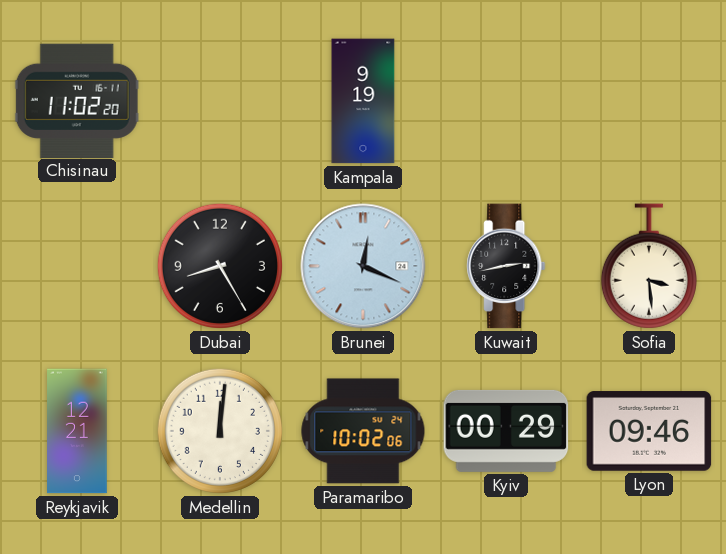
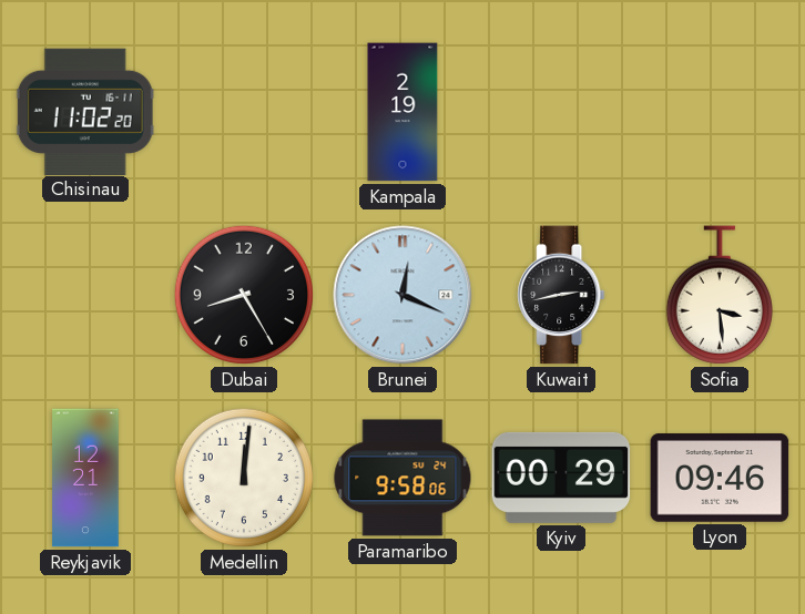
Kampala: 9:19 -> 2:19 (402, 112)
Paramaribo: 10:02 -> 9:58 (402, 478)
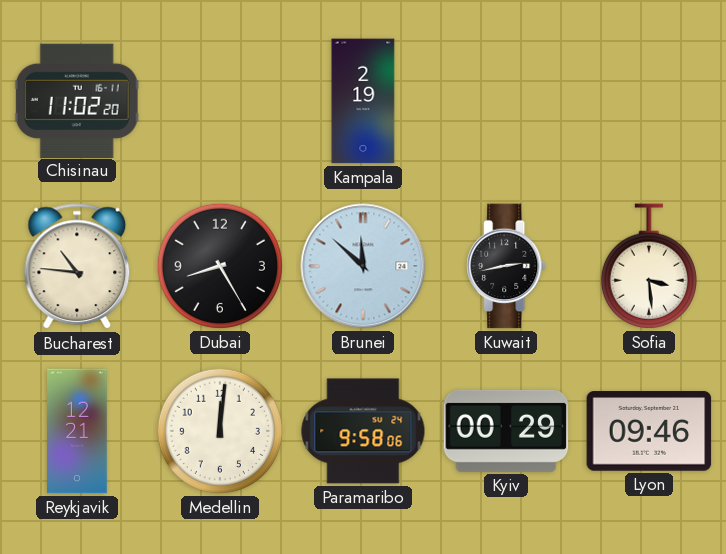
Bucharest: none -> 10:46 (77, 267)
Brunei: 12:19 -> 11:52 (363, 266)
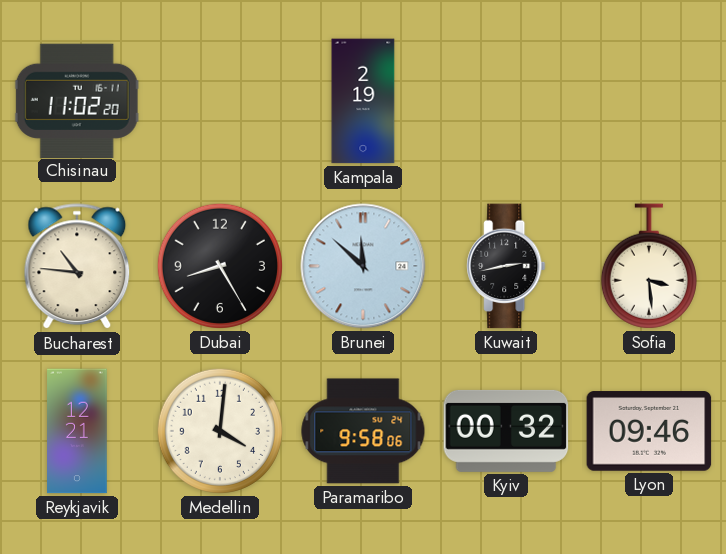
Medellin: 12:01 -> 4:01 (220, 431)
Kyiv: 00:29 -> 00:32 (506, 431)
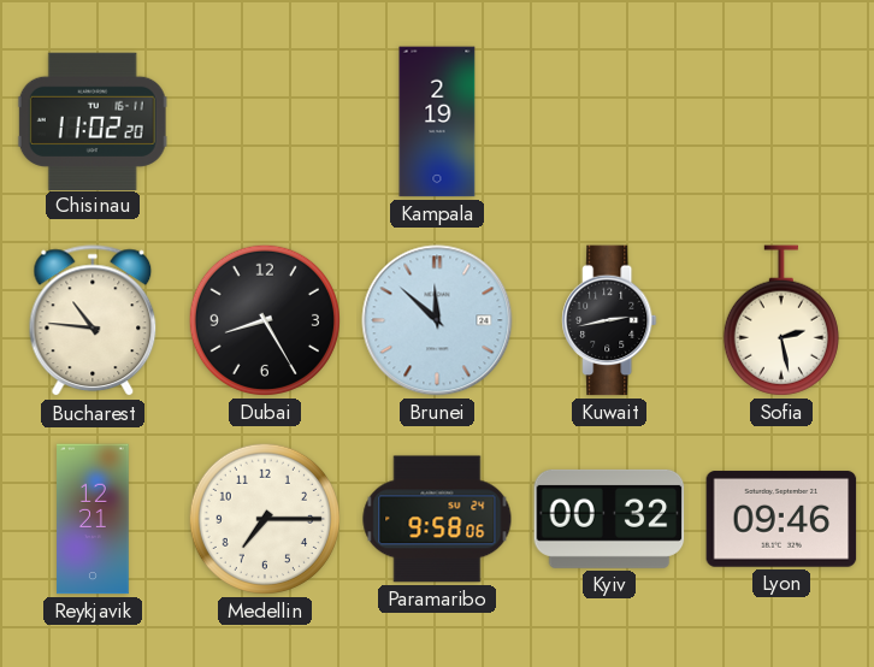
Sofia: 3:29 -> 2:28 (781, 320)
Medellin: 4:01 -> 7:15 (265, 519)
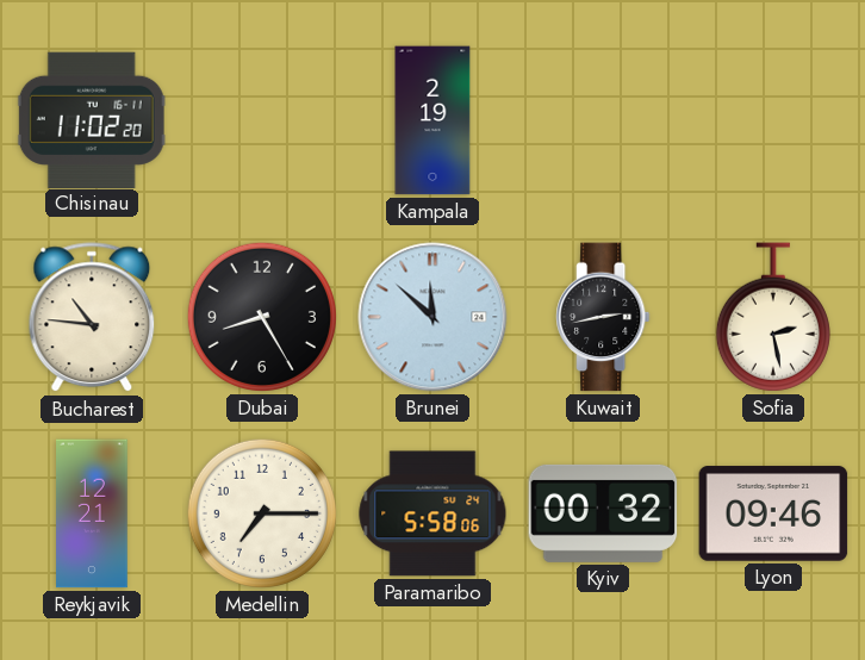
Paramaribo: 9:58 -> 5:58 (432, 513)
